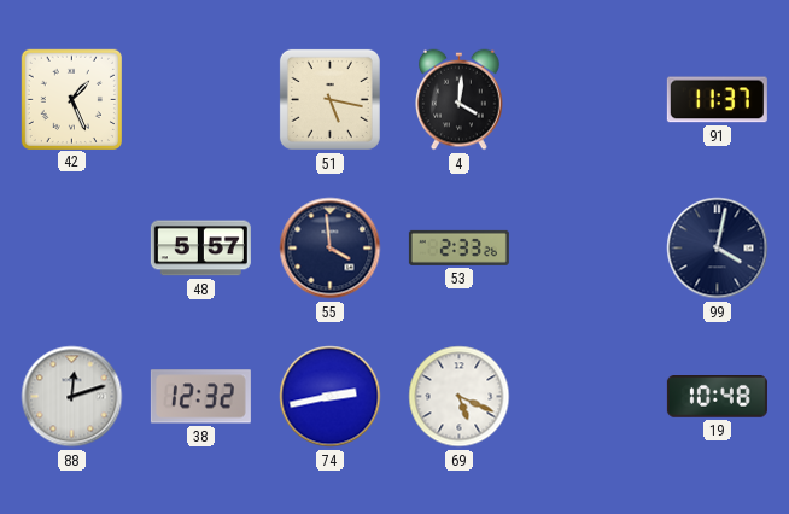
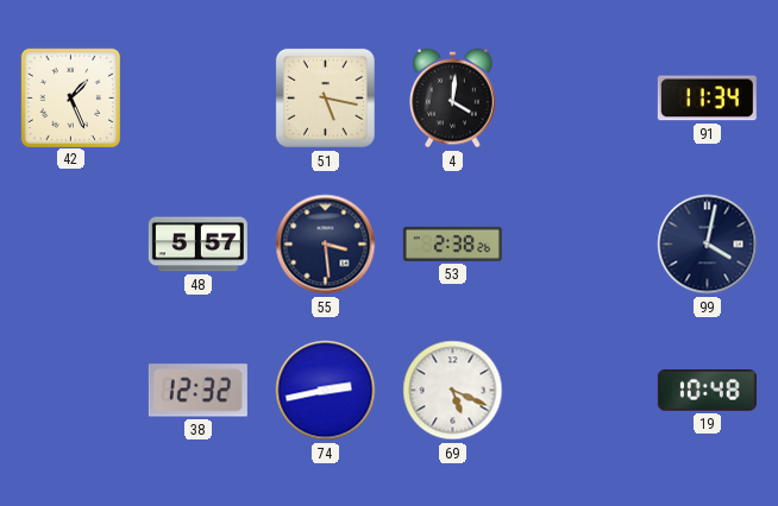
91: 11:37 -> 11:34 (707, 99)
55: 3:59 -> 3:29 (326, 245)
53: 2:33 -> 2:38 (452, 243)
88: 12:12 -> none (72, 397)
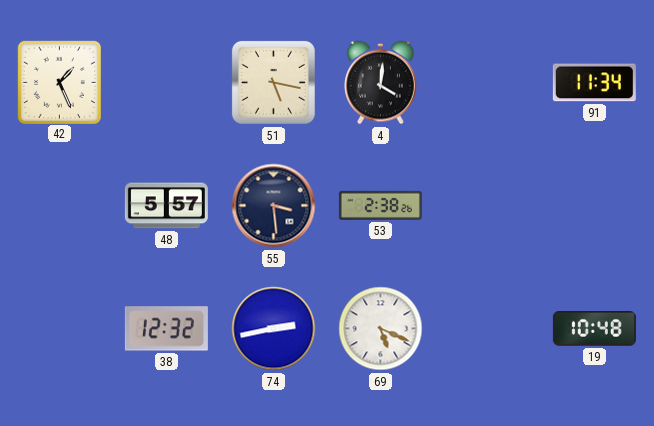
99: 4:02 -> none (708, 245)
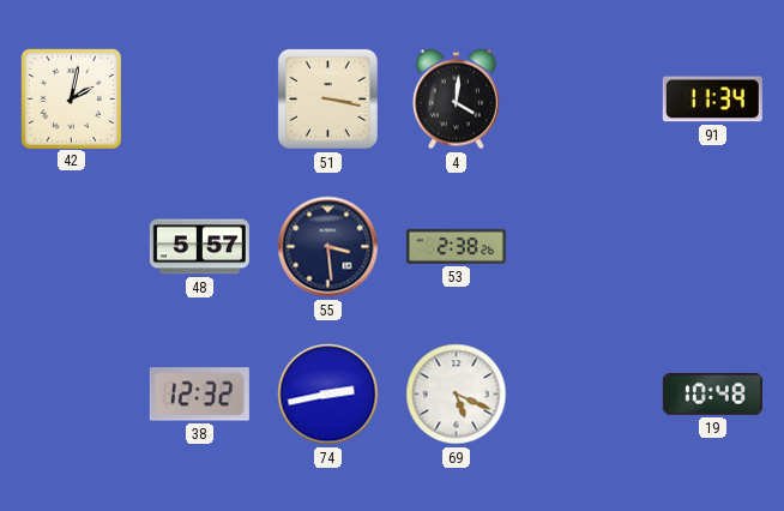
42: 1:26 -> 2:02 (71, 98)
51: 5:17 -> 3:17 (327, 98)
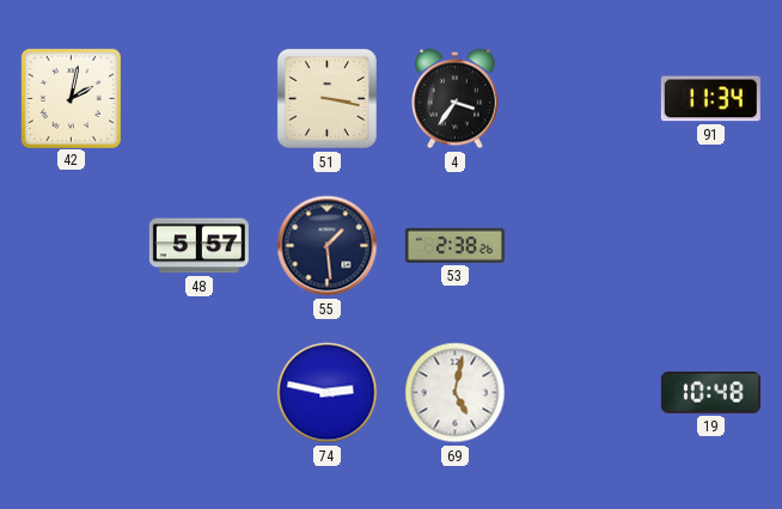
4: 4:01 -> 3:36 (456, 99)
55: 3:29 -> 1:29 (328, 246)
38: 12:32 -> none (199, 395)
74: 2:43 -> 2:47 (328, 393)
69: 5:19 -> 5:02 (456, 393)
